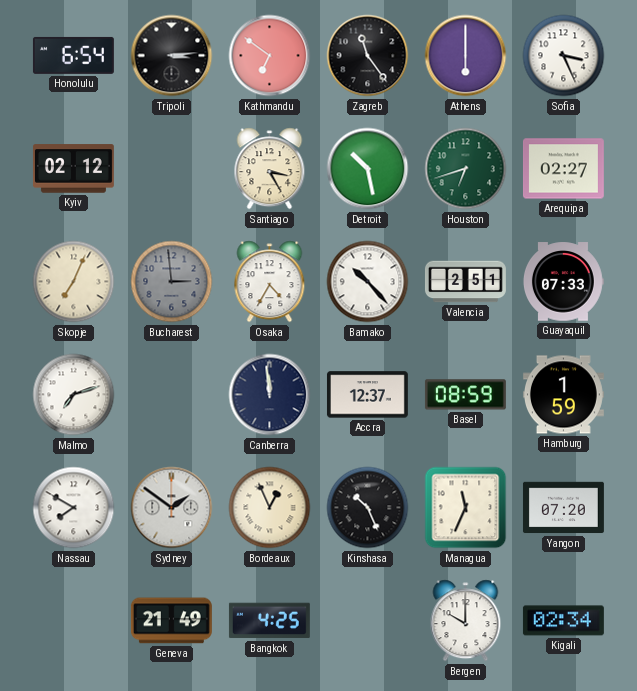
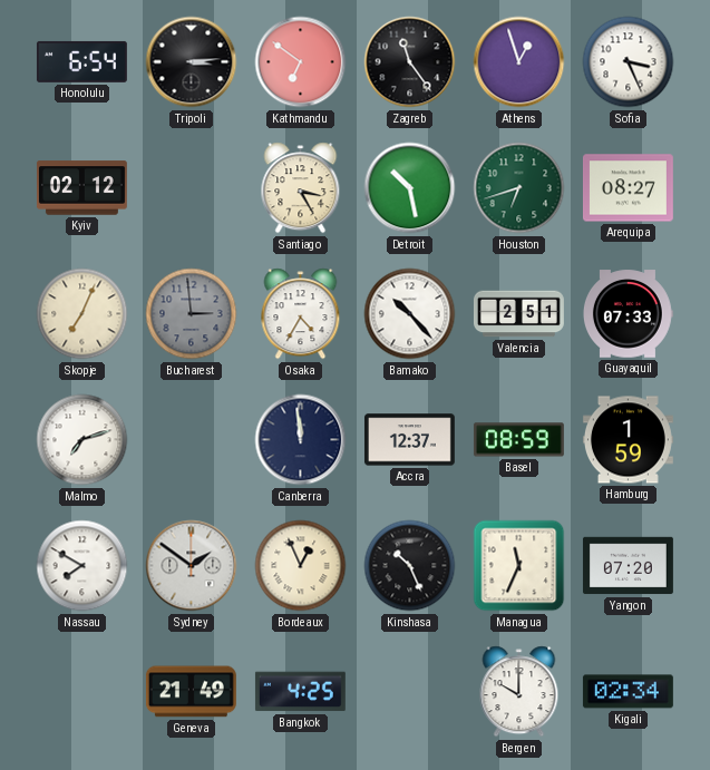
Athens: 6:00 -> 12:57 (519, 62)
Arequipa: 02:27 -> 08:27 (628, 188)
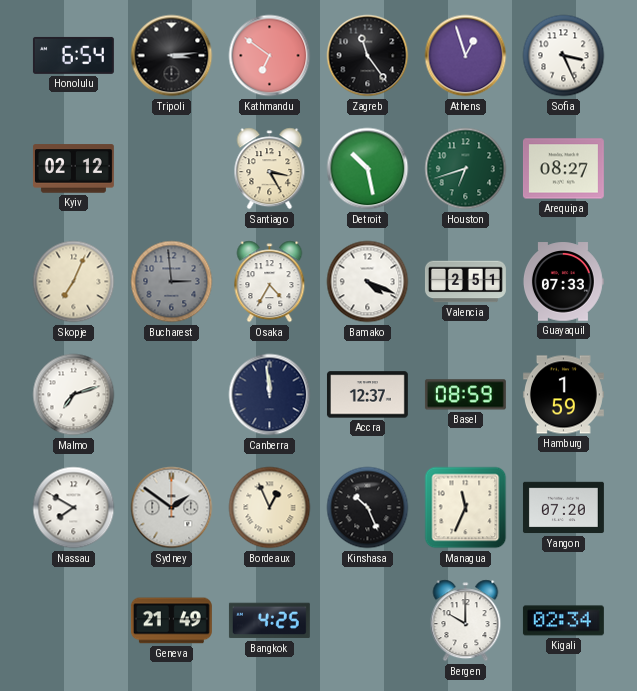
Bamako: 10:23 -> 4:19 (368, 282)
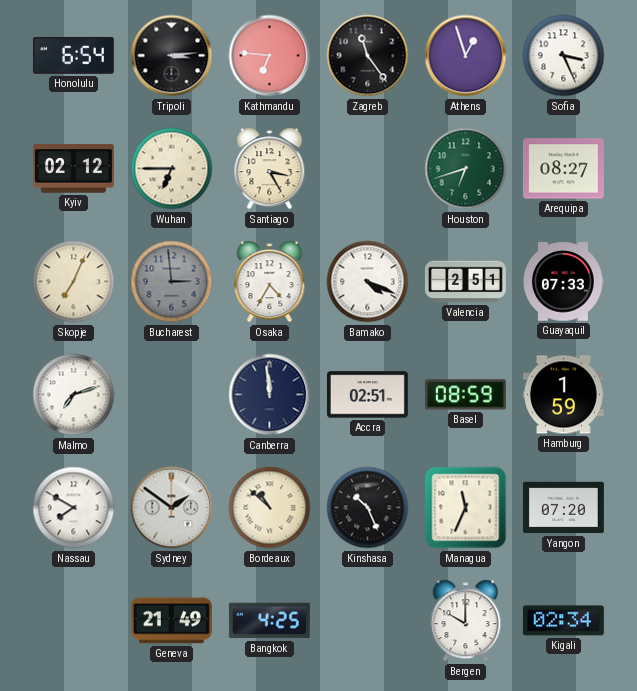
Kathmandu: 6:51 -> 6:46 (270, 56)
Wuhan: none -> 6:45 (172, 169)
Detroit: 10:28 -> none (368, 169)
Accra: 12:37 -> 02:51 (367, 395)
Bordeaux: 12:56 -> 10:52 (270, 508)
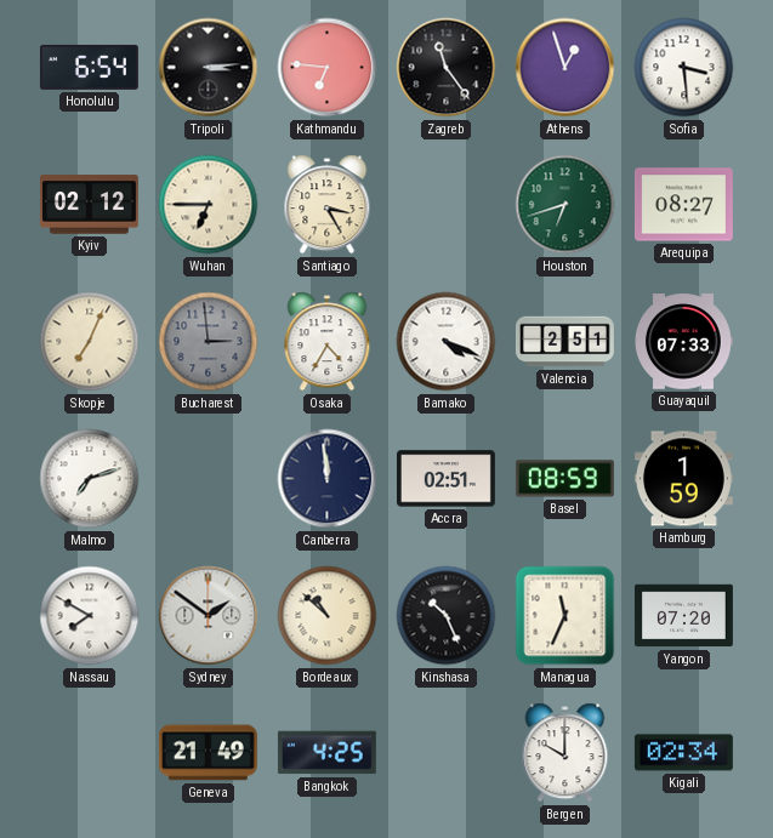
Sofia: 3:26 -> 3:29 (684, 68)
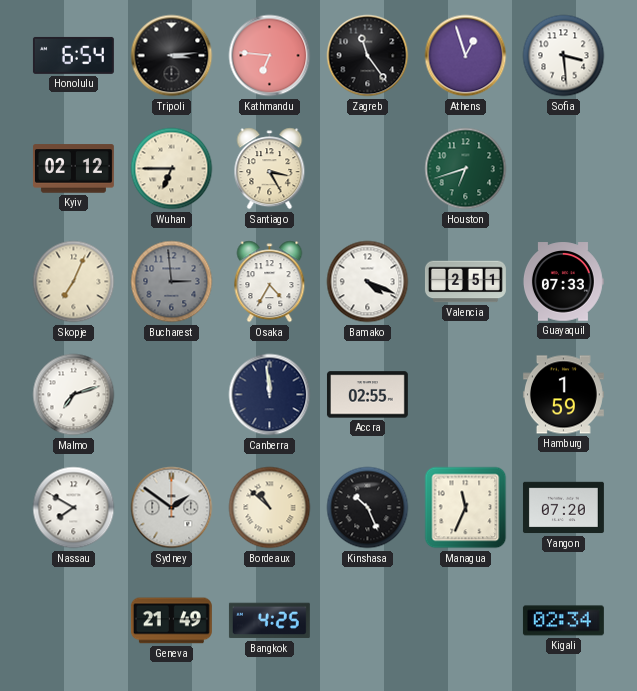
Arequipa: 08:27 -> none (683, 205)
Accra: 02:51 -> 02:55 (367, 395)
Basel: 08:59 -> none (564, 479)
Bergen: 10:00 -> none (565, 753)
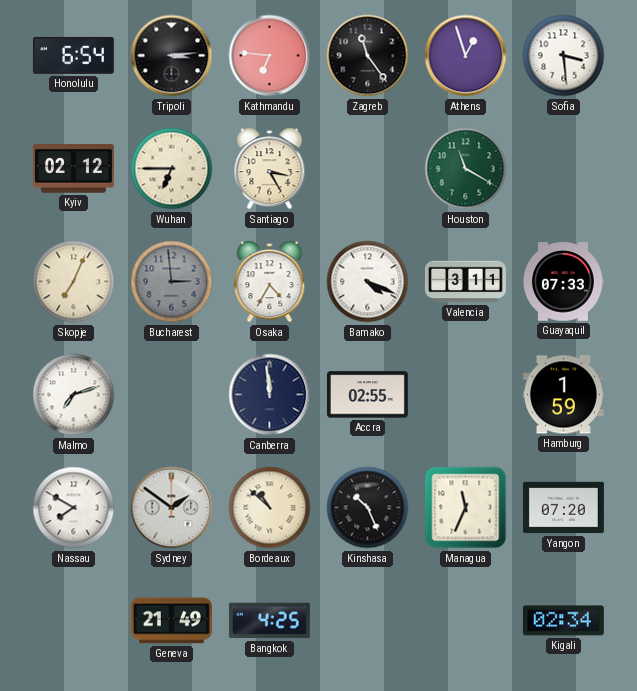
Houston: 6:42 -> 11:20 (466, 169)
Valencia: 2:51 -> 3:11 (465, 282)
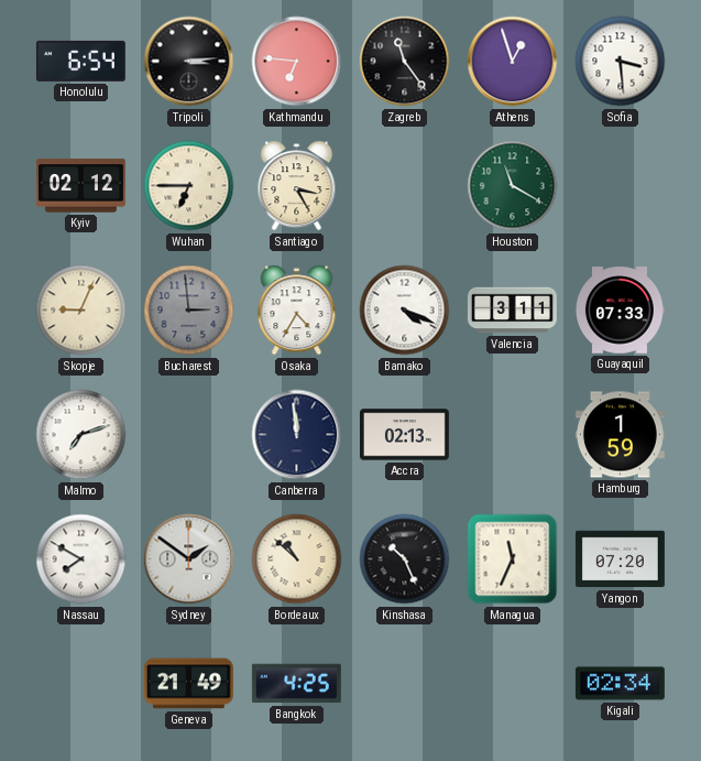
Skopje: 7:04 -> 9:04 (81, 311)
Accra: 02:55 -> 02:13 (404, 435)
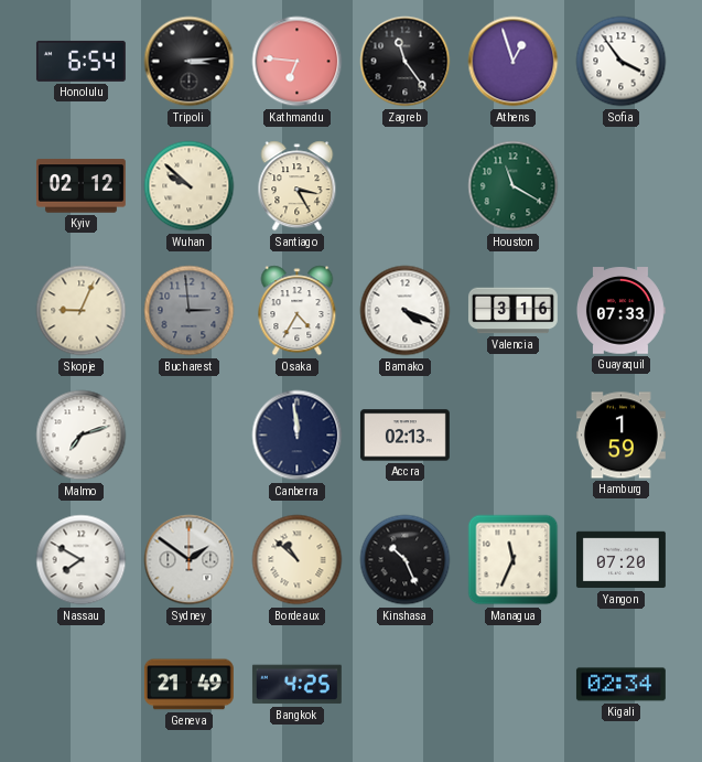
Sofia: 3:29 -> 3:54 (622, 62)
Wuhan: 6:45 -> 9:52 (190, 186)
Valencia: 3:11 -> 3:16 (512, 311)
